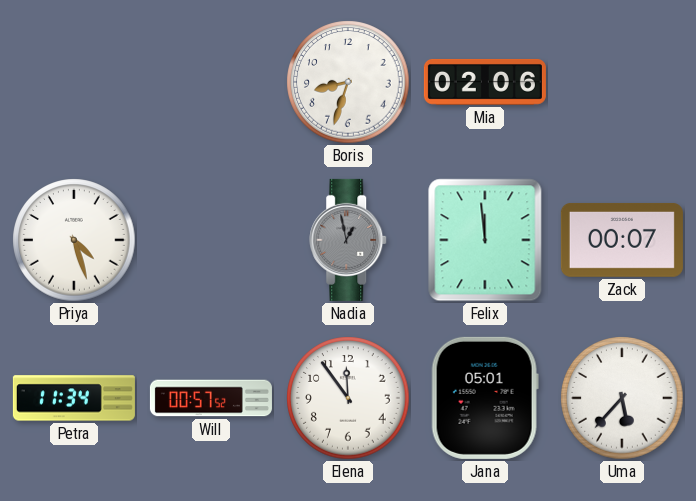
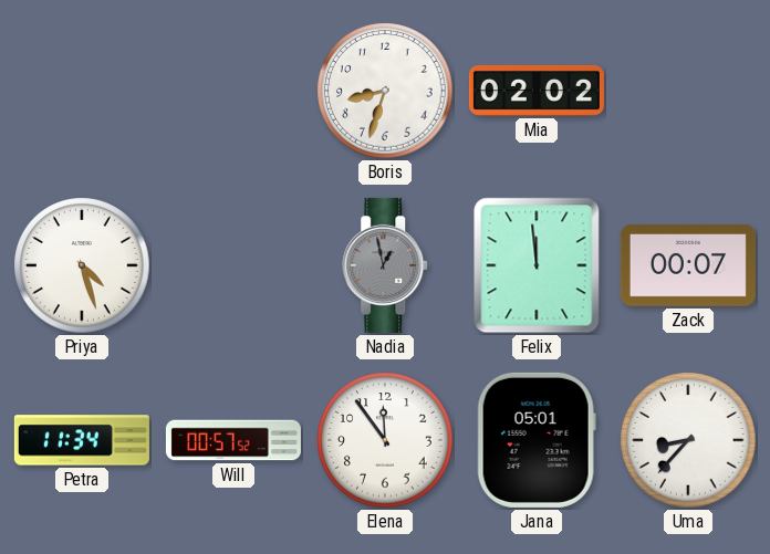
Mia: 02:06 -> 02:02 (537, 91)
Uma: 5:37 -> 8:37 (688, 440)
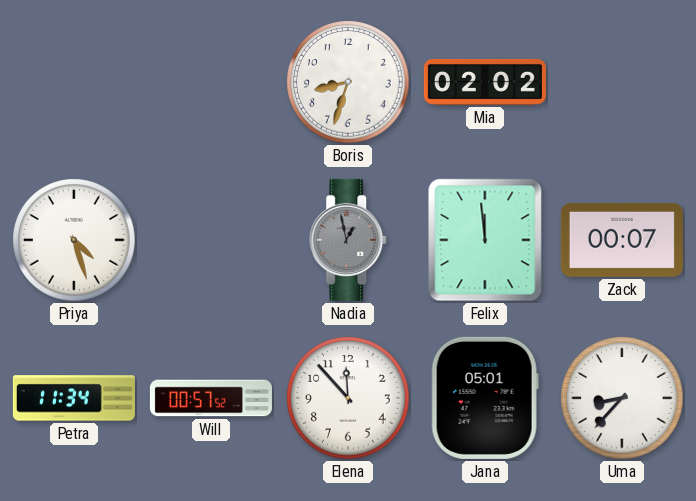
Elena: 11:54 -> 11:53 (348, 398)
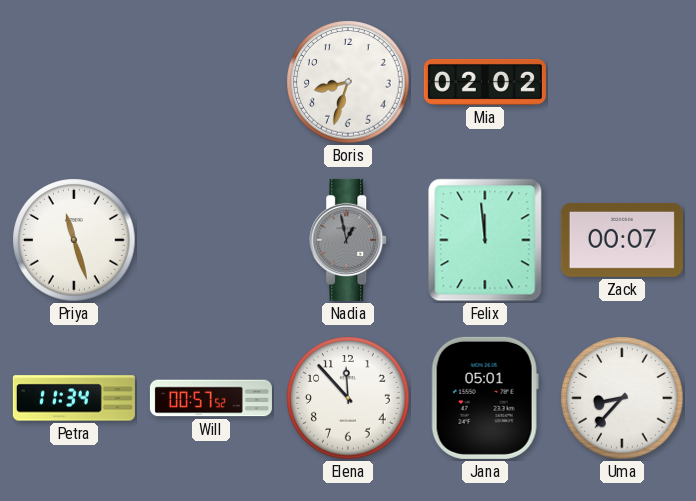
Priya: 4:27 -> 11:27 (74, 240)
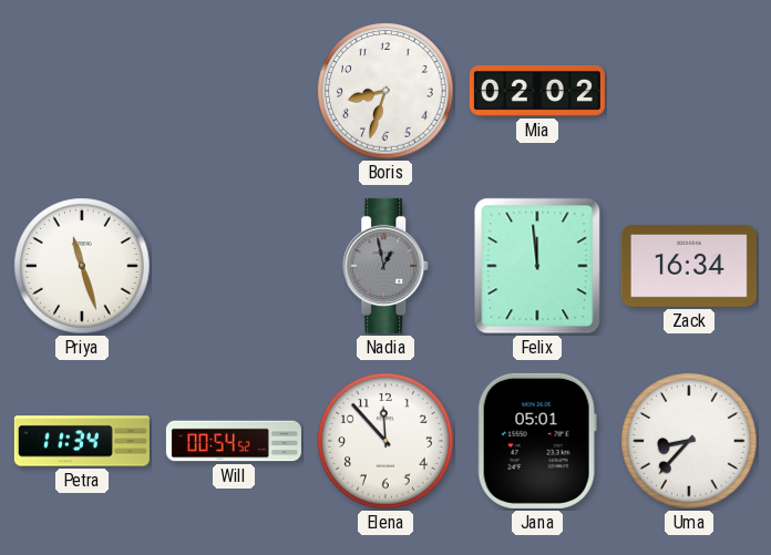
Zack: 00:07 -> 16:34 (689, 266)
Will: 00:57 -> 00:54 (234, 441)
